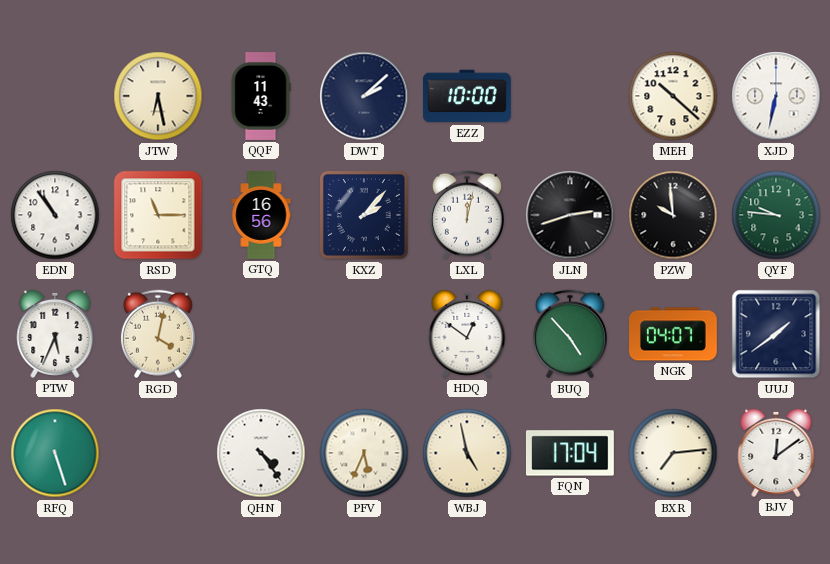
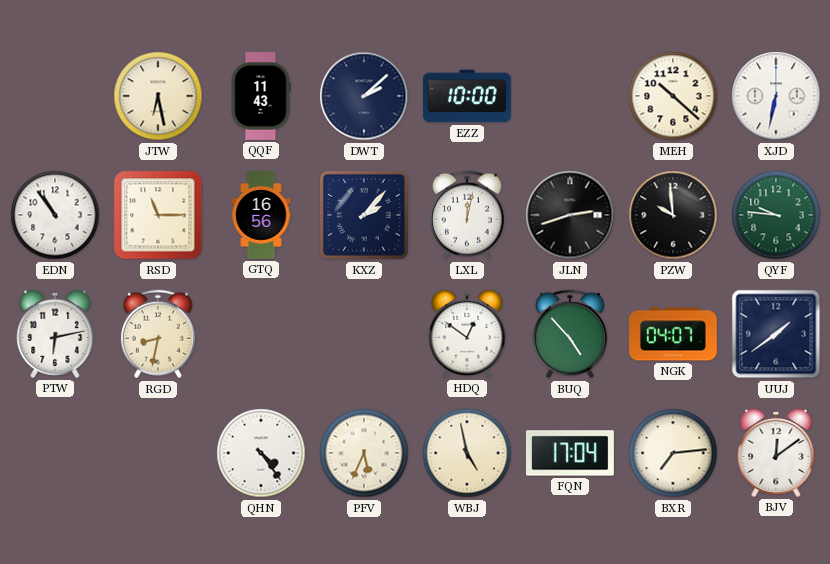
PTW: 5:34 -> 6:13 (55, 334)
RGD: 4:02 -> 8:32 (158, 334)
RFQ: 5:27 -> none (55, 453)
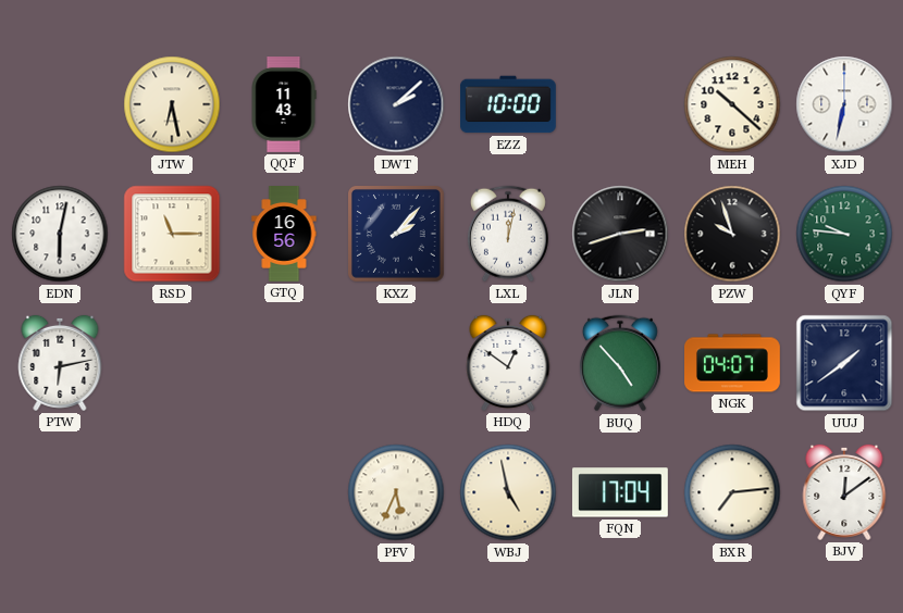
EDN: 10:54 -> 6:02 (60, 234)
PZW: 9:59 -> 9:57 (732, 234)
RGD: 8:32 -> none (158, 334)
QHN: 4:24 -> none (261, 453)
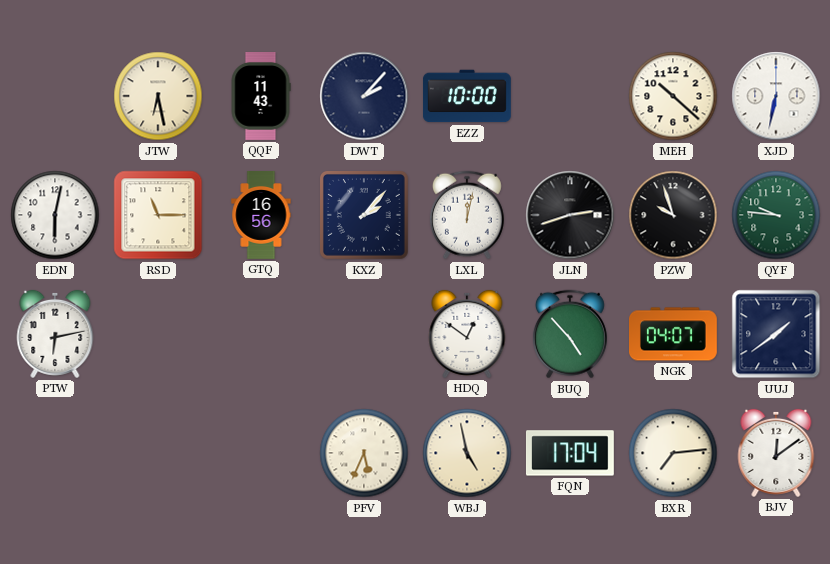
DWT: 2:08 -> 2:07 (364, 96)
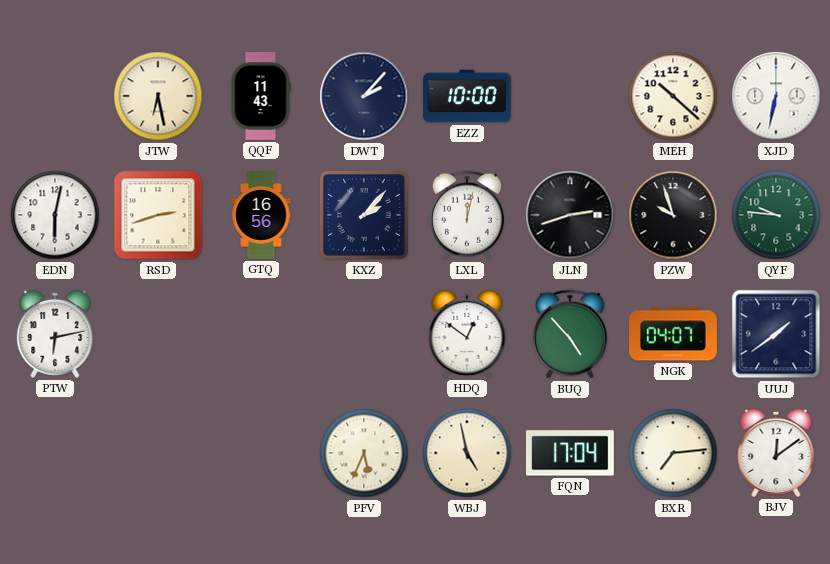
RSD: 11:15 -> 2:42 (158, 215)
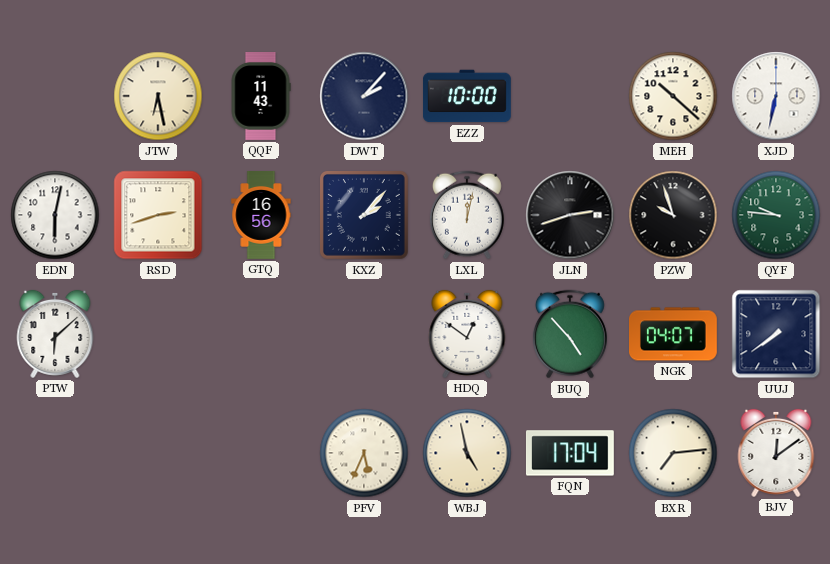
PTW: 6:13 -> 6:08 (55, 334)
UUJ: 1:39 -> 7:39 (776, 334)
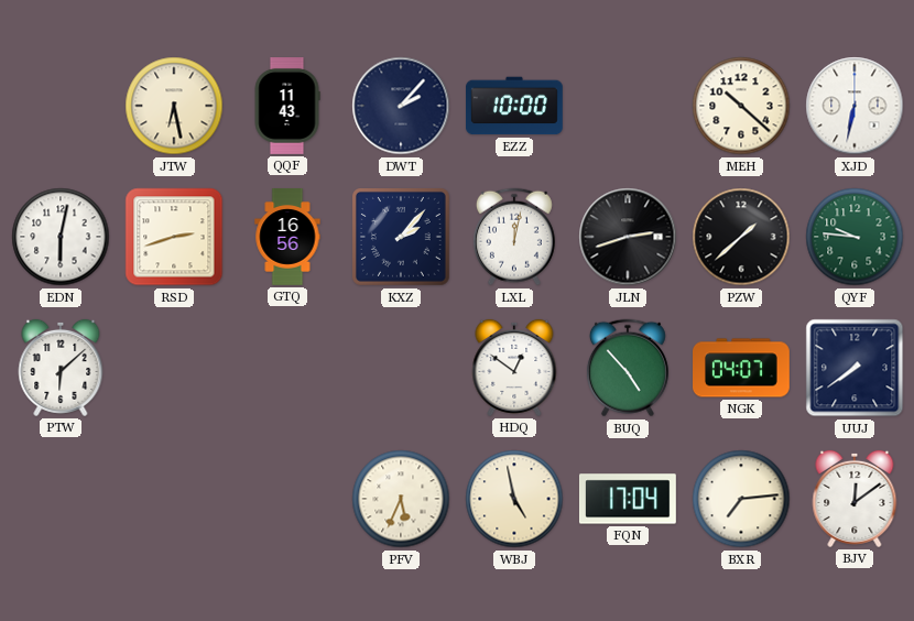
PZW: 9:57 -> 1:38 (741, 237)
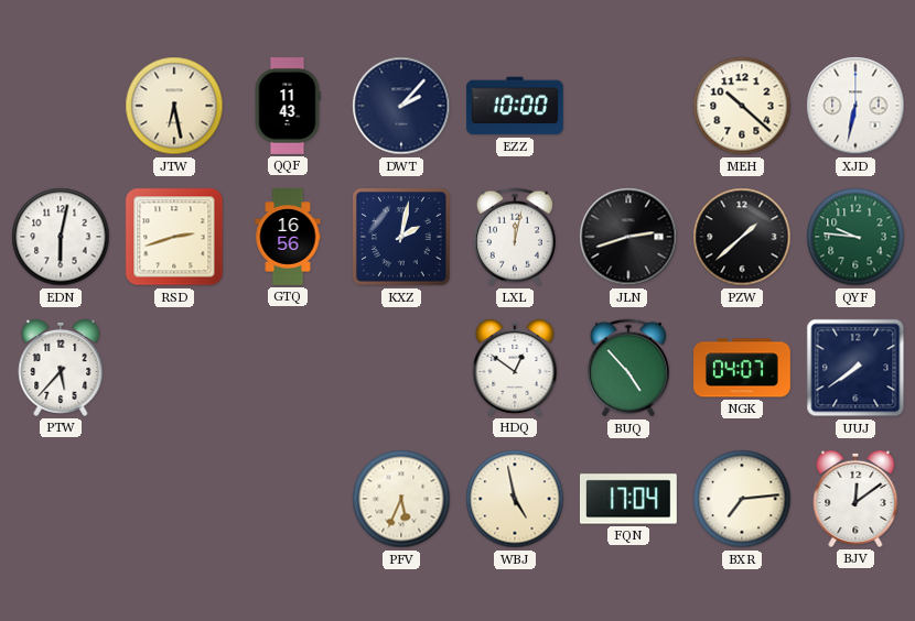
KXZ: 2:07 -> 2:02 (402, 238)
PTW: 6:08 -> 5:37 (61, 368)
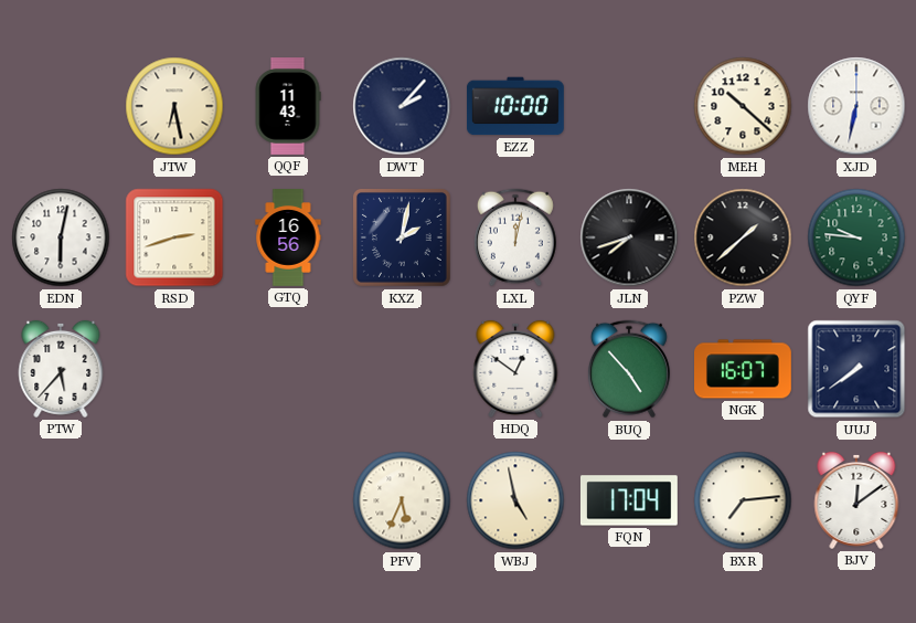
JLN: 2:42 -> 7:42 (629, 237)
NGK: 04:07 -> 16:07 (744, 369)
